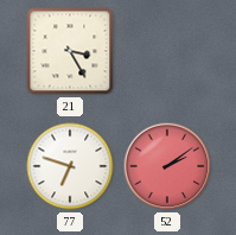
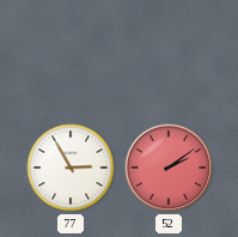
21: 3:25 -> none (70, 51)
77: 6:48 -> 2:55 (71, 168)
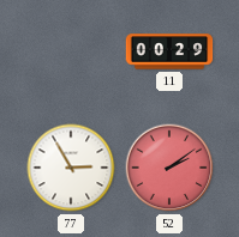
11: none -> 00:29 (169, 51)
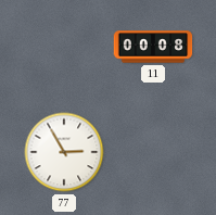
11: 00:29 -> 00:08 (153, 47)
52: 2:09 -> none (169, 168)
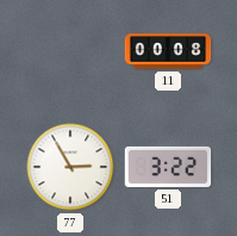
51: none -> 3:22 (168, 167)
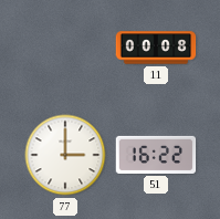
77: 2:55 -> 3:00 (65, 155)
51: 3:22 -> 16:22 (156, 155)
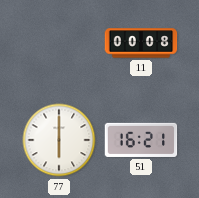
77: 3:00 -> 6:00 (59, 140)
51: 16:22 -> 16:21 (141, 140)
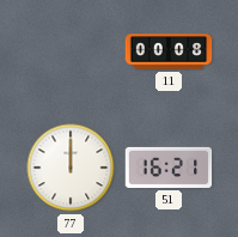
77: 6:00 -> 12:00 (71, 168)
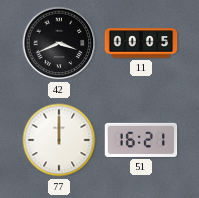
42: none -> 3:41 (59, 43)
11: 00:08 -> 00:05 (141, 43)
